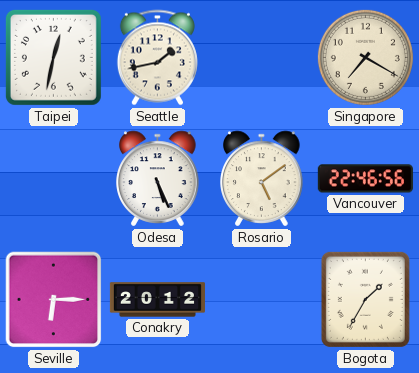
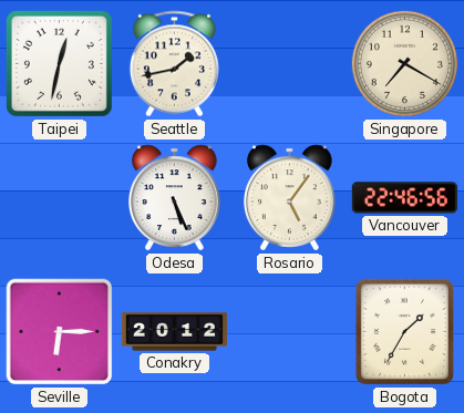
Rosario: 5:09 -> 5:06 (290, 198)
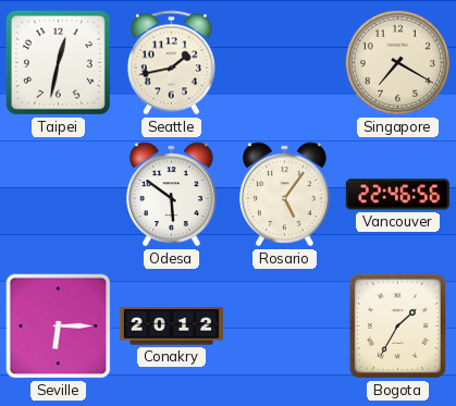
Odesa: 5:26 -> 5:51 (172, 195)
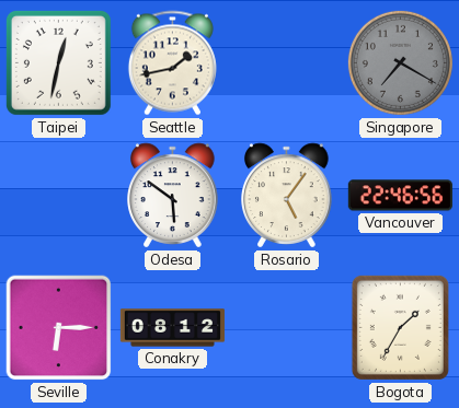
Singapore dial: cream -> grey (400, 62)
Conakry: 20:12 -> 08:12 (172, 328)
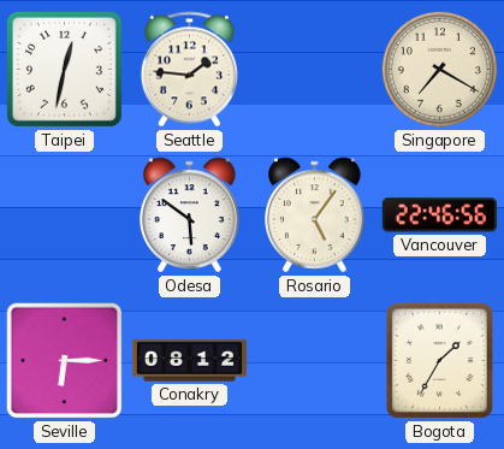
Seattle: 1:43 -> 1:46 (189, 70)
Singapore dial: grey -> cream (439, 69)
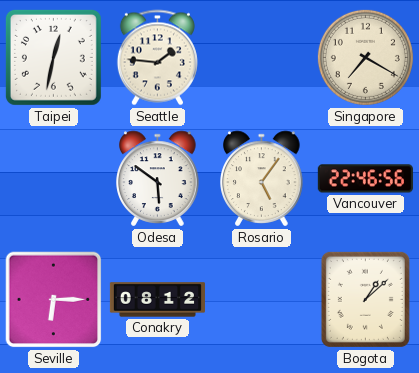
Bogota: 1:35 -> 1:08 (365, 299)
